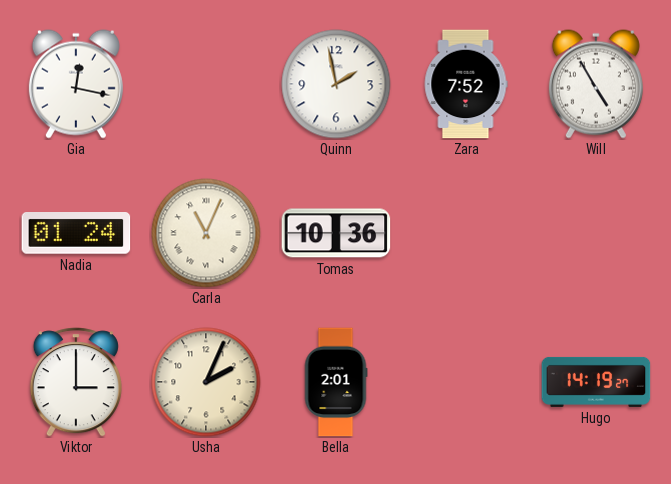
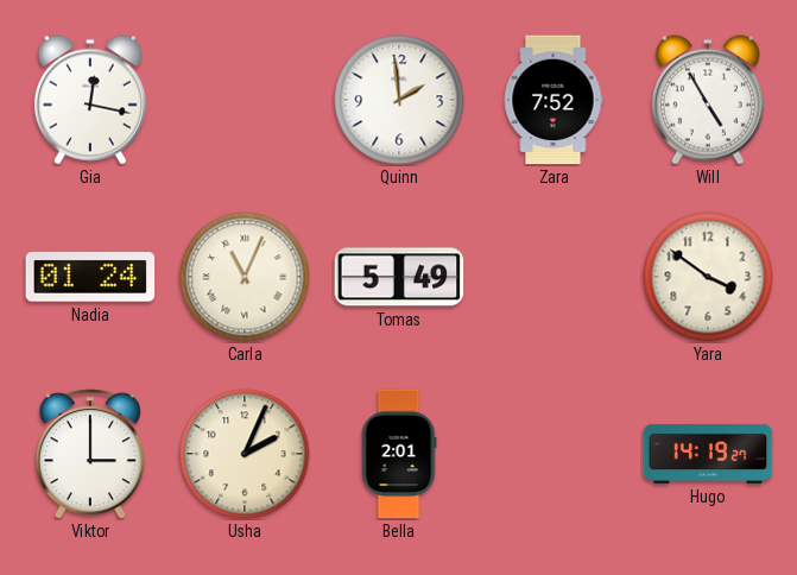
Quinn: 1:58 -> 1:59 (399, 100)
Tomas: 10:36 -> 5:49 (399, 277)
Yara: none -> 3:51 (708, 277)
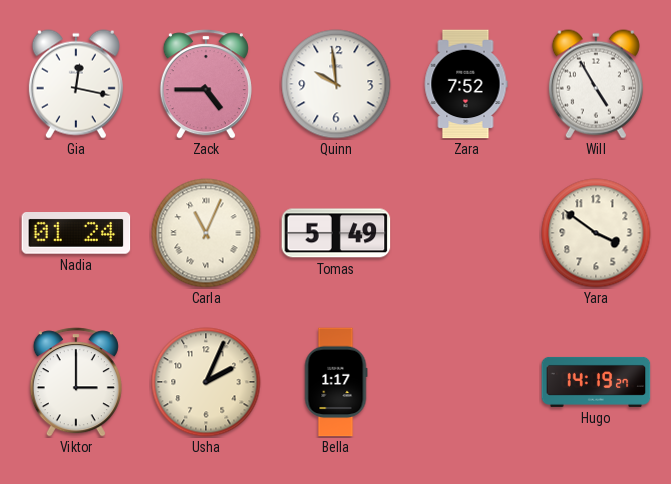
Zack: none -> 4:45 (206, 84)
Quinn: 1:59 -> 9:59 (336, 84)
Bella: 2:01 -> 1:17 (336, 382)
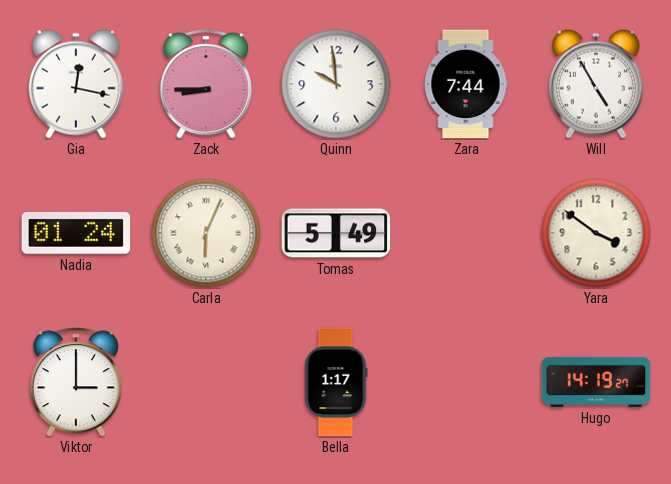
Zack: 4:45 -> 8:45 (206, 84)
Zara: 7:52 -> 7:44 (466, 84)
Carla: 11:04 -> 6:04 (206, 233)
Usha: 2:04 -> none (206, 382)
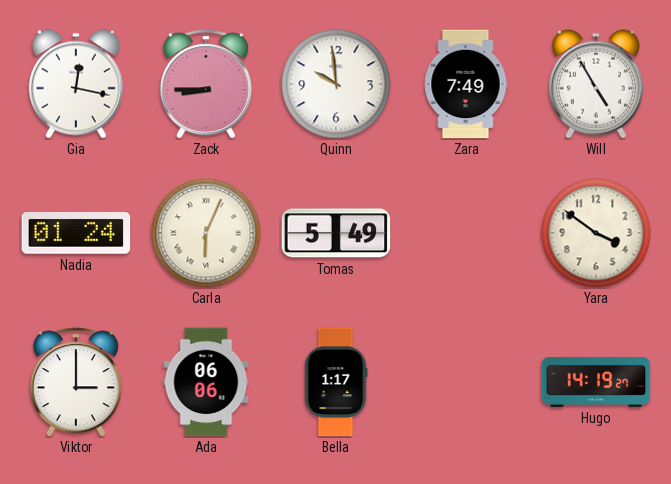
Zara: 7:44 -> 7:49 (466, 84)
Ada: none -> 06:06 (206, 382)
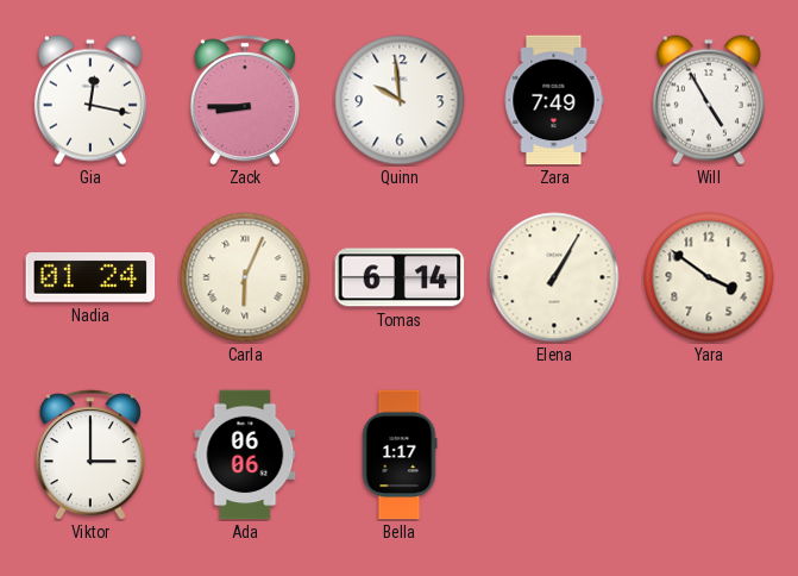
Tomas: 5:49 -> 6:14 (400, 277)
Elena: none -> 1:05 (554, 277)
Hugo: 14:19 -> none (596, 382)
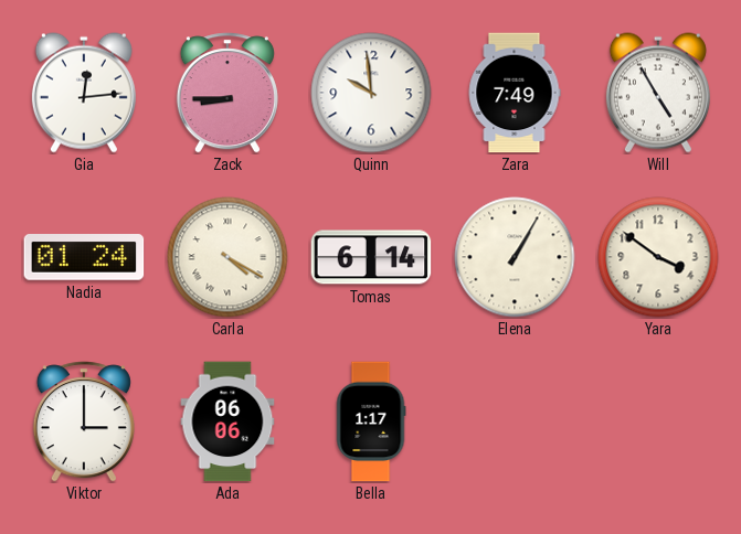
Gia: 12:17 -> 12:14 (84, 93)
Carla: 6:04 -> 4:20 (227, 257)
